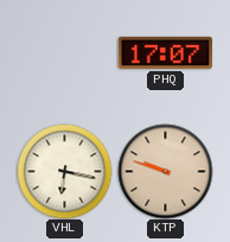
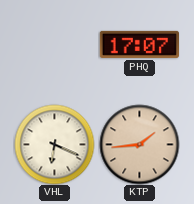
VHL: 6:17 -> 6:19 (54, 144)
KTP: 9:48 -> 1:44 (139, 144)
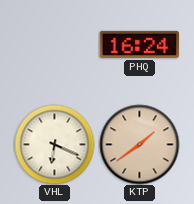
PHQ: 17:07 -> 16:24 (139, 44)
KTP: 1:44 -> 1:39 (139, 144)
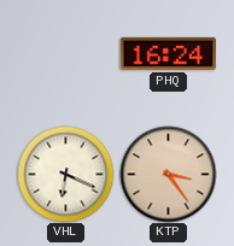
KTP: 1:39 -> 3:24 (168, 174)
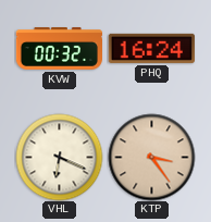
KVW: none -> 00:32 (59, 49)
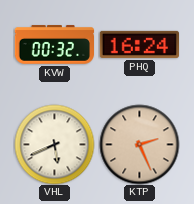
VHL: 6:19 -> 5:41 (54, 144)
KTP: 3:24 -> 2:26 (139, 144)
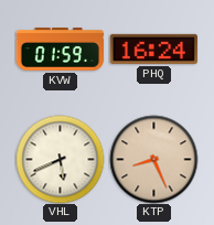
KVW: 00:32 -> 01:59 (60, 50)
KTP: 2:26 -> 8:26 (153, 159)
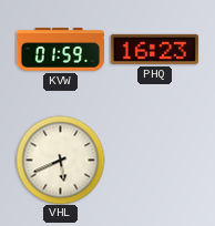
PHQ: 16:24 -> 16:23 (154, 49)
KTP: 8:26 -> none (153, 159)
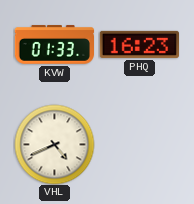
KVW: 01:59 -> 01:33 (54, 45)
VHL: 5:41 -> 4:41 (54, 144)
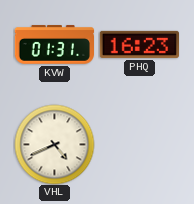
KVW: 01:33 -> 01:31 (54, 45)
